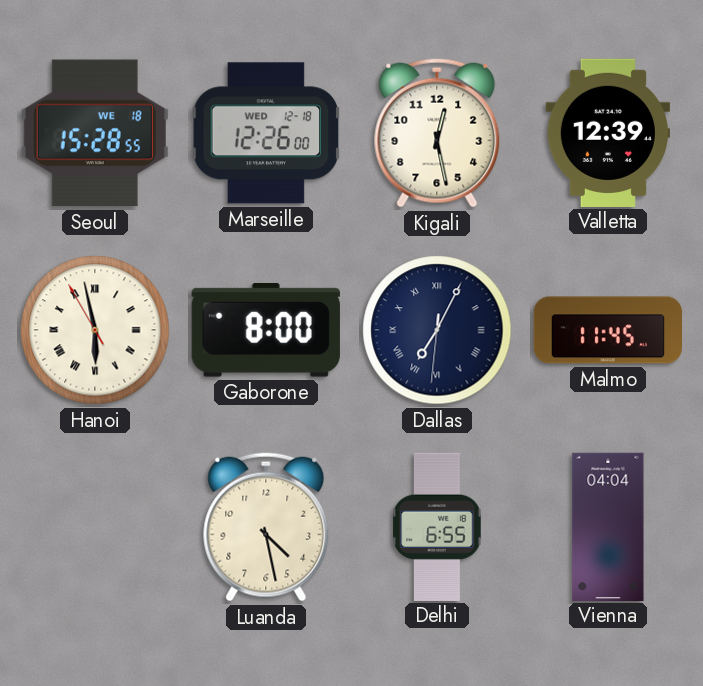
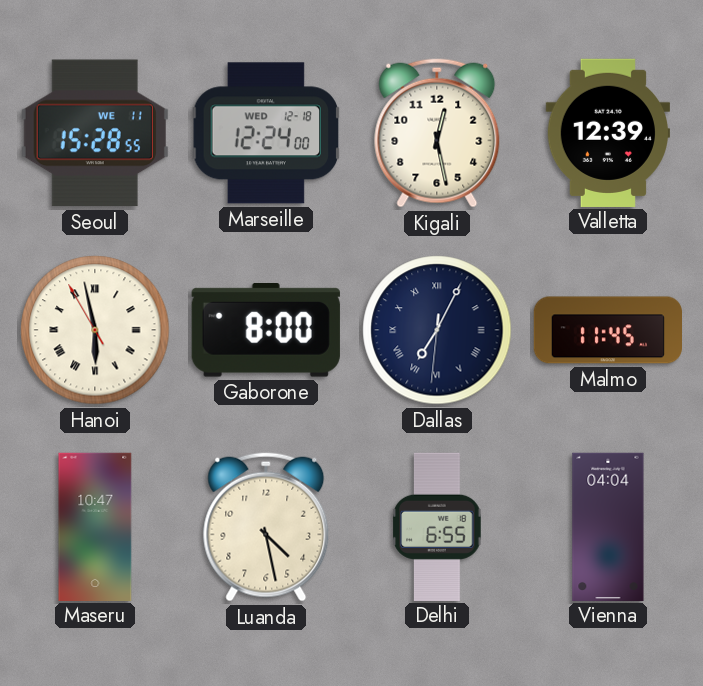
Seoul date: WE 18 -> WE 11 (95, 133)
Marseille: 12:26 -> 12:24 (266, 133)
Maseru: none -> 10:47 (95, 526)
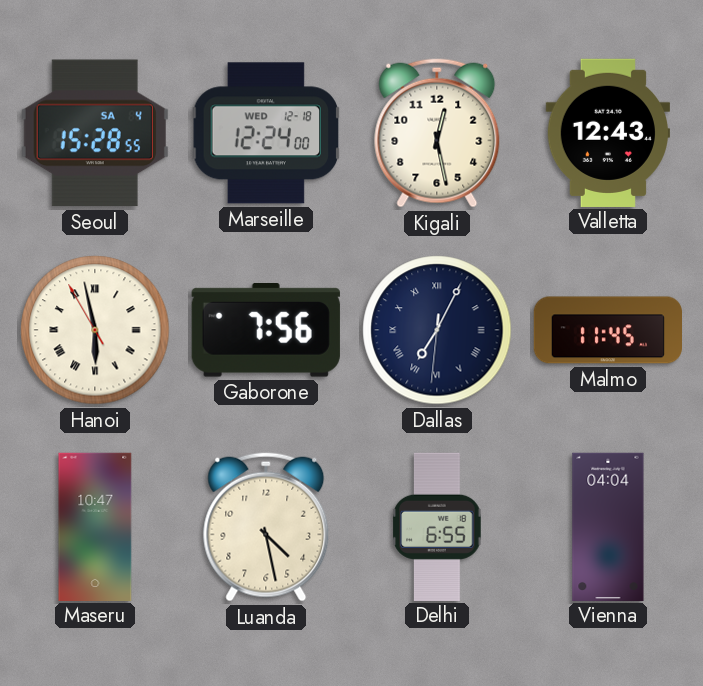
Seoul date: WE 11 -> SA 4 (95, 133)
Valletta: 12:39 -> 12:43 (607, 132)
Gaborone: 8:00 -> 7:56 (266, 331)
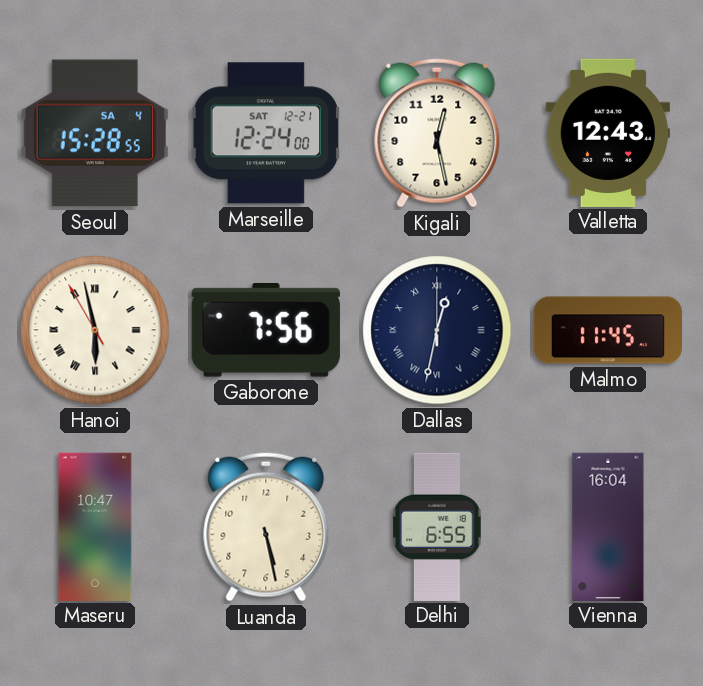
Marseille date: WED 12-18 -> SAT 12-21 (266, 133)
Dallas: 7:04 -> 12:32 (437, 330)
Luanda: 4:28 -> 5:28 (266, 527)
Vienna: 04:04 -> 16:04 (608, 526)
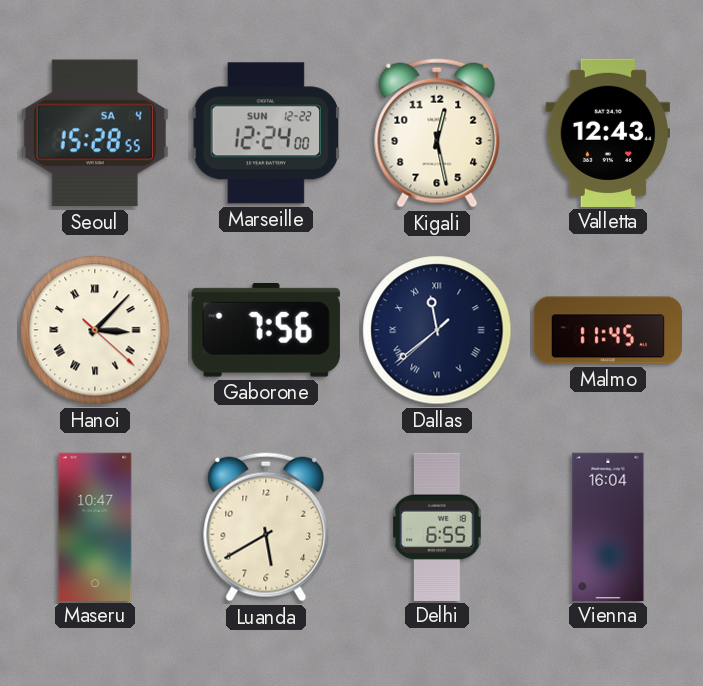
Marseille date: SAT 12-21 -> SUN 12-22 (266, 133)
Hanoi: 5:57 -> 3:07 (95, 330)
Dallas: 12:32 -> 11:38 (437, 330)
Luanda: 5:28 -> 5:40 (266, 527)
